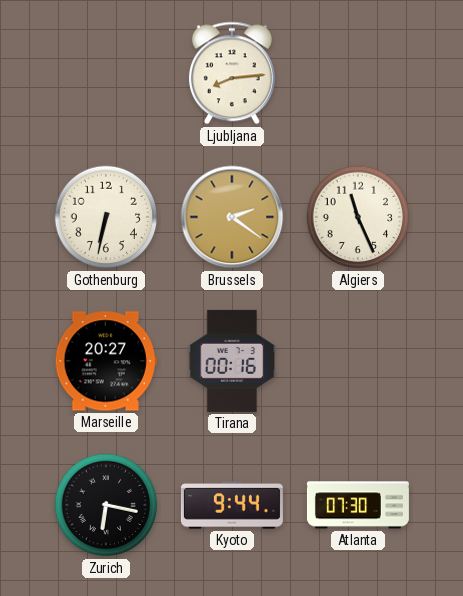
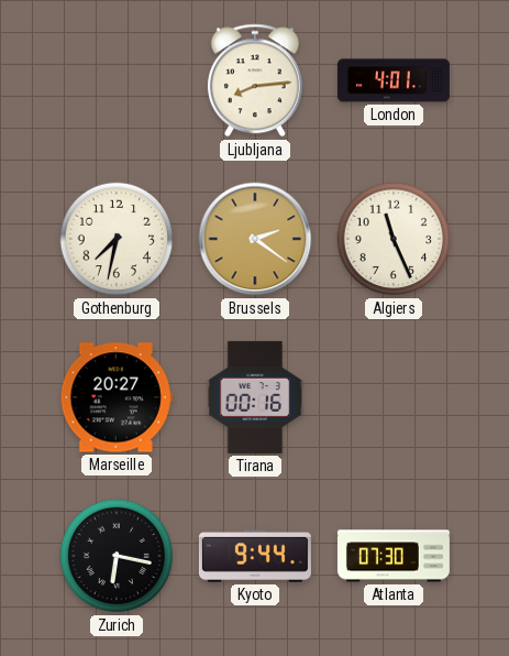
London: none -> 4:01 (394, 80)
Gothenburg: 6:32 -> 7:32 (117, 239)
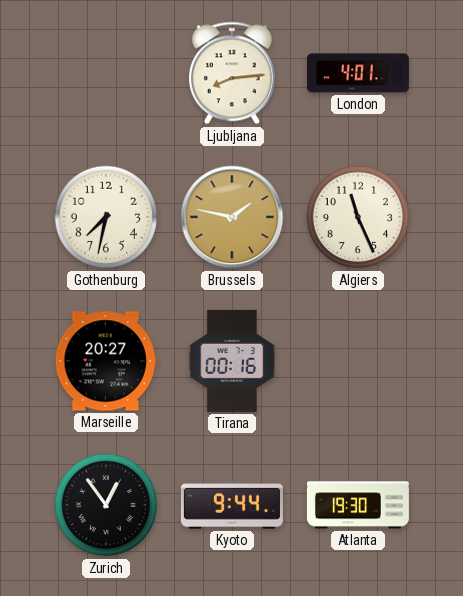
Brussels: 2:21 -> 1:47 (232, 217)
Zurich: 6:17 -> 12:54 (106, 505)
Atlanta: 07:30 -> 19:30 (358, 505)
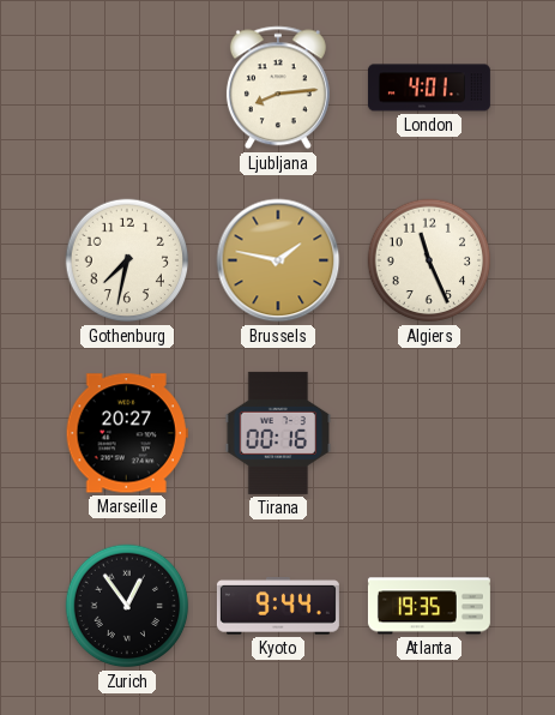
Atlanta: 19:30 -> 19:35 (429, 606)
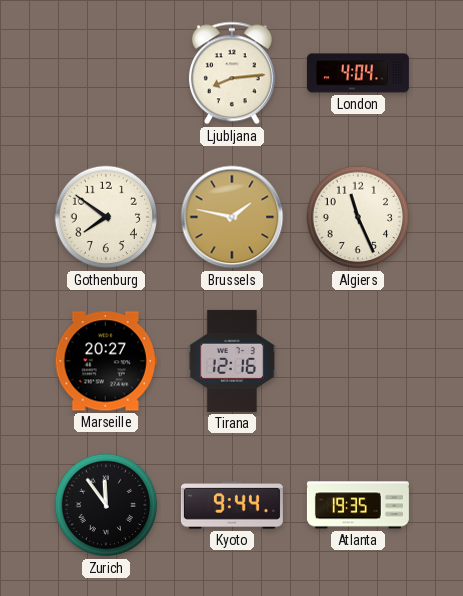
London: 4:01 -> 4:04 (358, 73)
Gothenburg: 7:32 -> 7:51 (106, 217)
Tirana: 00:16 -> 12:16 (232, 361)
Zurich: 12:54 -> 11:54 (106, 505)
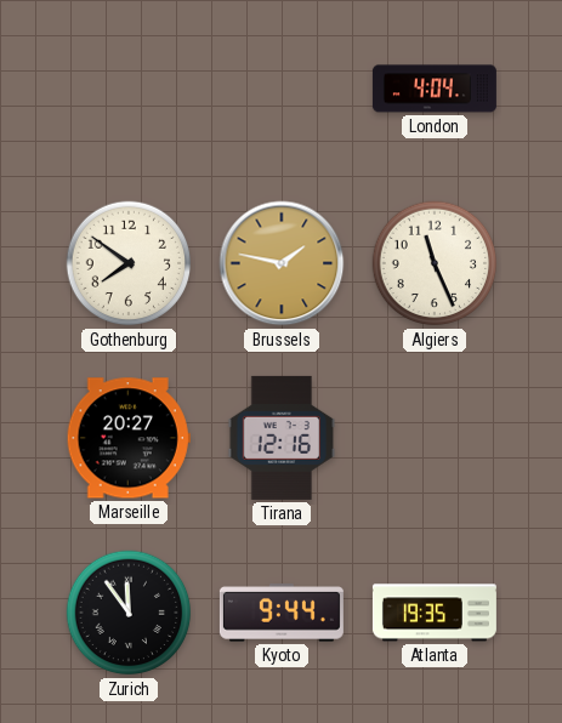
Ljubljana: 8:14 -> none (232, 73)
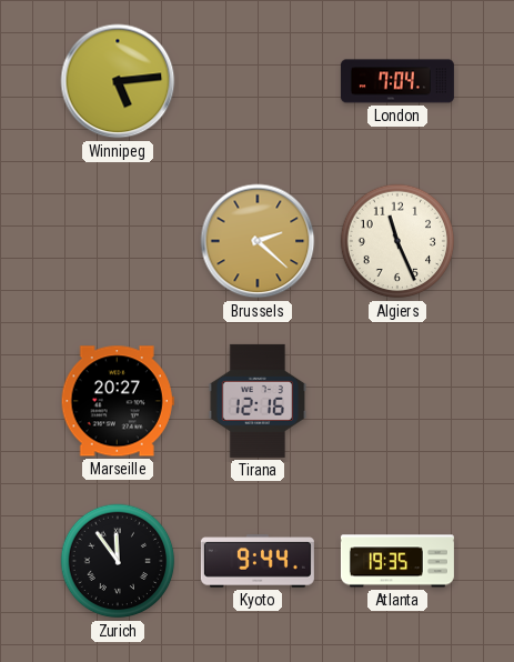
Winnipeg: none -> 5:14 (118, 81)
London: 4:04 -> 7:04 (397, 81)
Gothenburg: 7:51 -> none (129, 263)
Brussels: 1:47 -> 2:22 (258, 241)
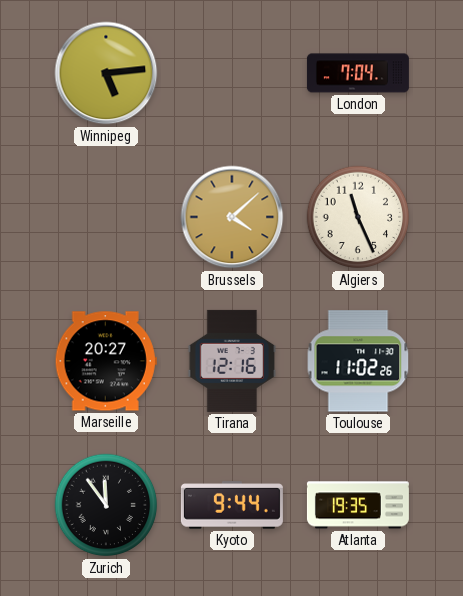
Brussels: 2:22 -> 4:08 (232, 217)
Toulouse: none -> 11:02 (358, 361)
